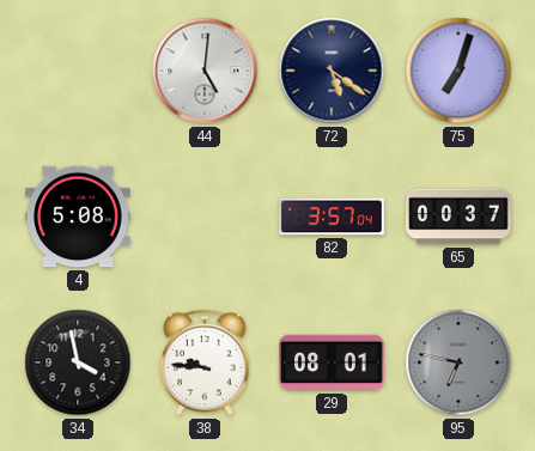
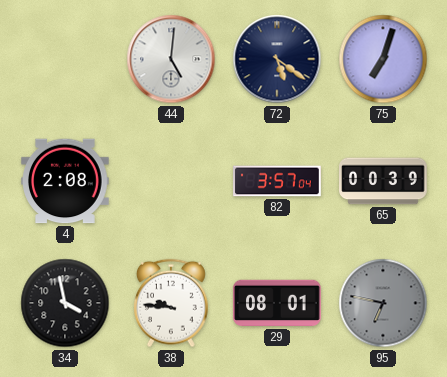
4: 5:08 -> 2:08 (65, 181)
65: 00:37 -> 00:39 (383, 181)
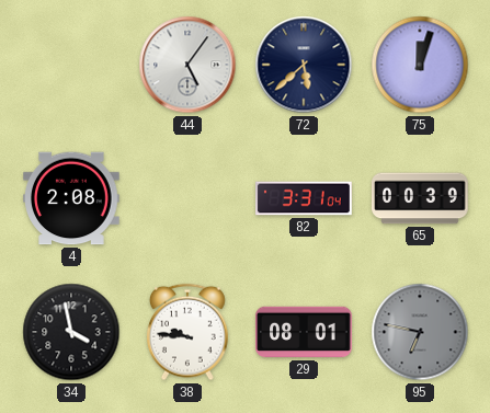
44: 5:01 -> 5:06 (187, 65)
72: 5:21 -> 5:38 (304, 65)
75: 7:03 -> 12:03 (420, 65)
82: 3:57 -> 3:31 (304, 198)
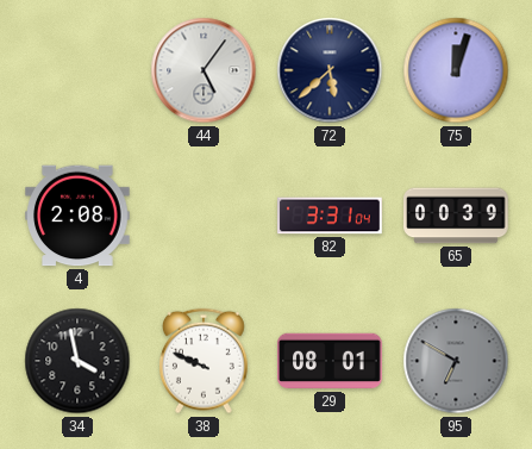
38: 9:46 -> 9:49 (204, 361)
95: 6:47 -> 6:50 (456, 361)
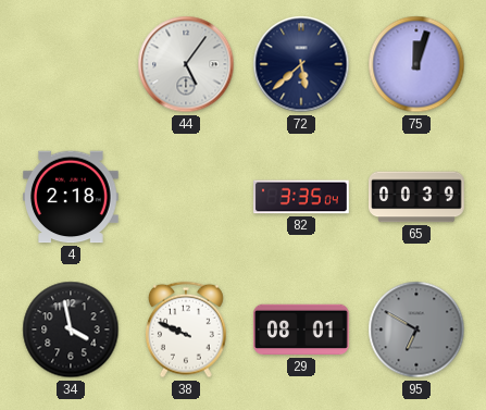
4: 2:08 -> 2:18 (71, 197)
82: 3:31 -> 3:35 (301, 197)
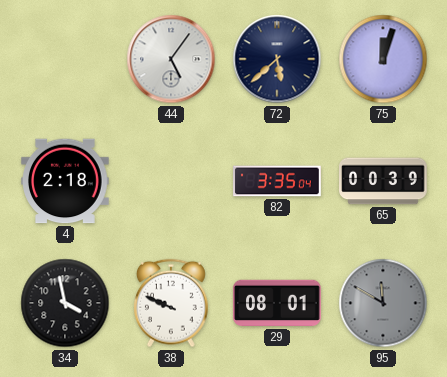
95: 6:50 -> 11:50 (383, 303)
